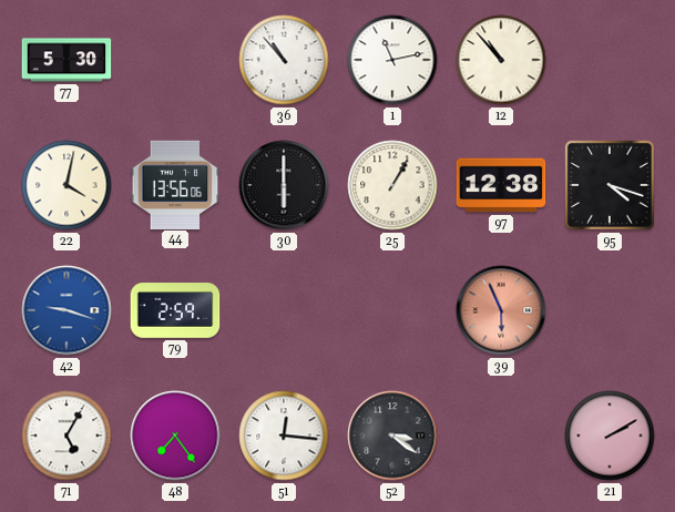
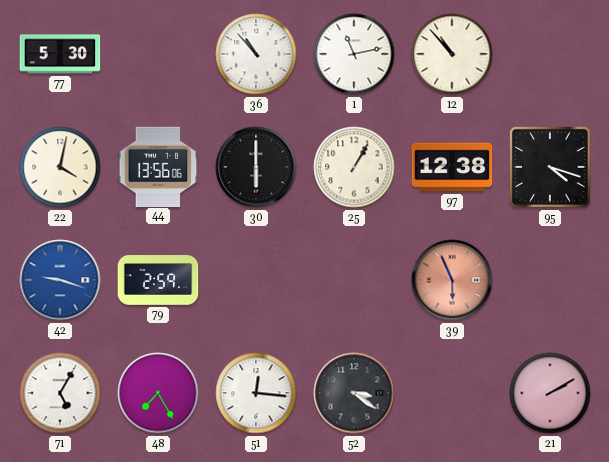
48: 7:24 -> 7:25 (158, 393)
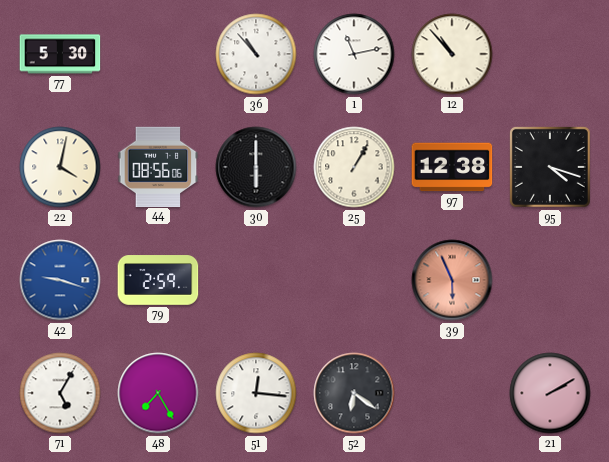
44: 13:56 -> 08:56 (158, 166)
52: 3:21 -> 6:21 (354, 393)
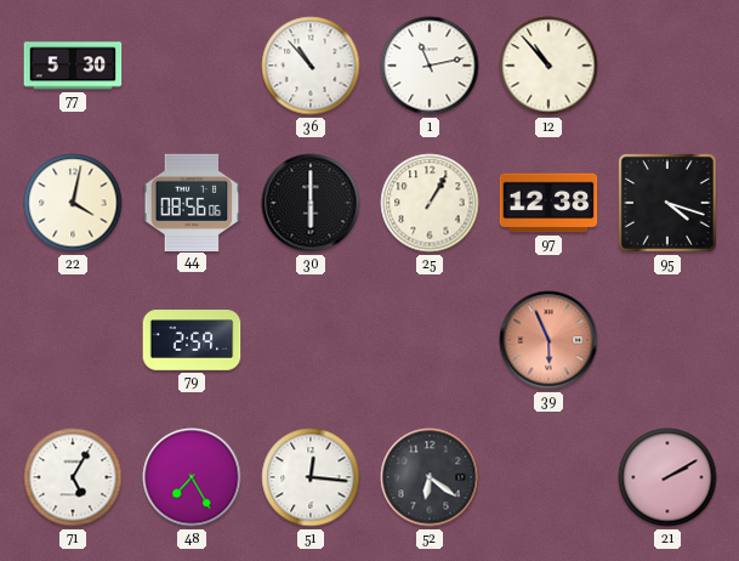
42: 9:18 -> none (60, 280)
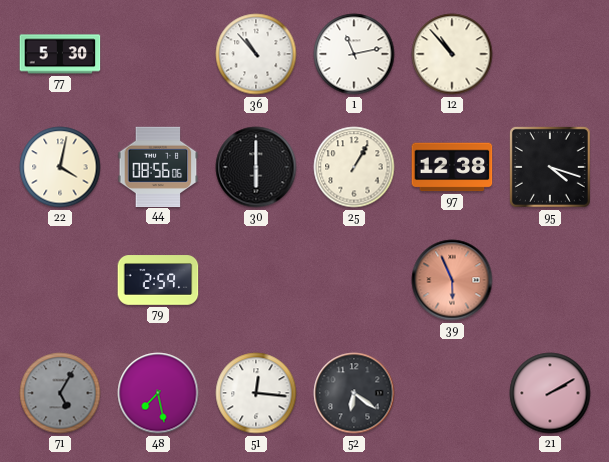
71 dial: white -> grey (60, 393)
48: 7:25 -> 7:28 (158, 393)
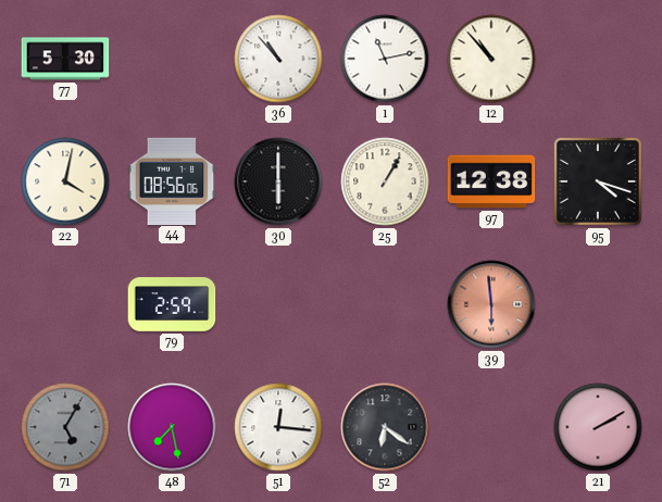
39: 5:56 -> 5:59 (491, 304)
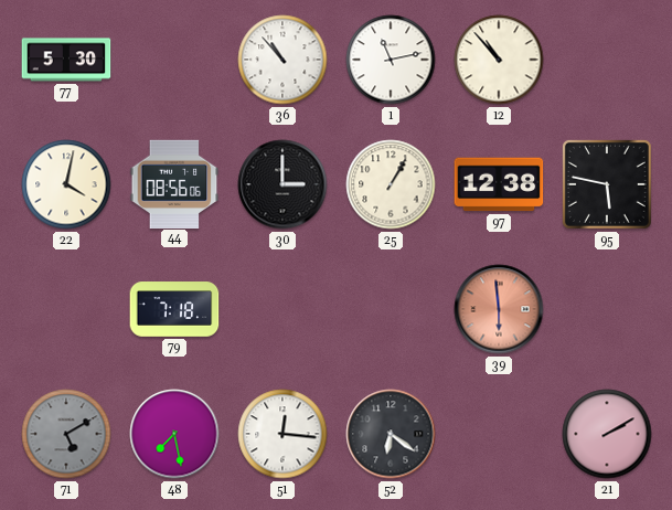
30: 6:00 -> 3:00 (282, 184)
95: 4:18 -> 5:47 (607, 184)
79: 2:59 -> 7:18 (174, 309)
71: 5:05 -> 5:10 (66, 434)
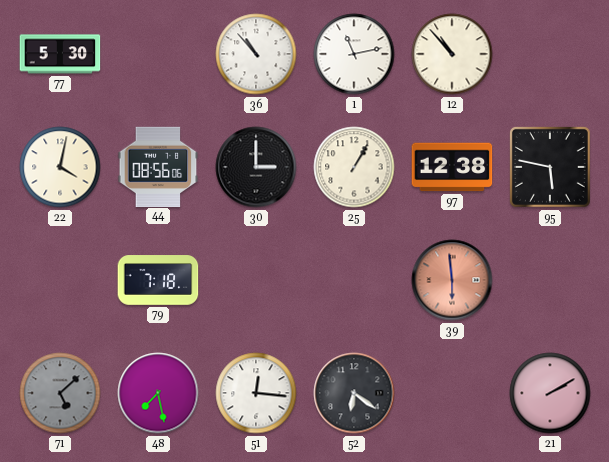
71: 5:10 -> 5:08 (60, 393)
